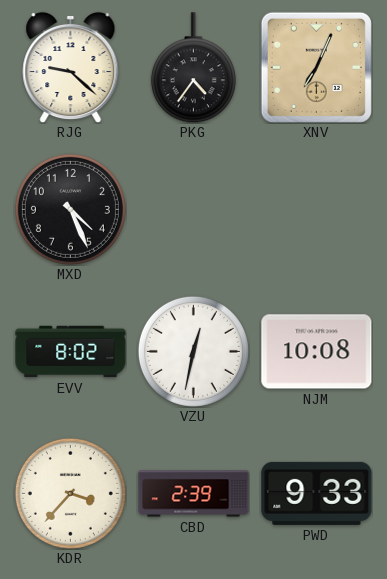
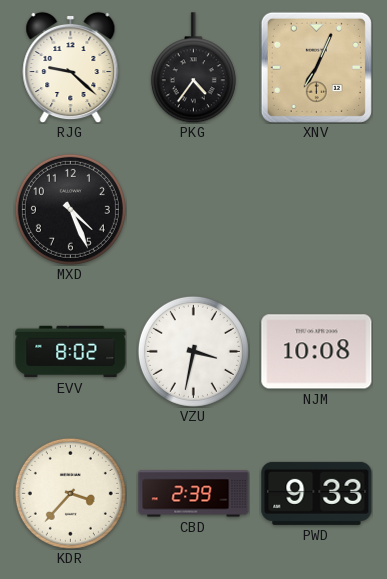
VZU: 12:32 -> 3:32 (193, 351)
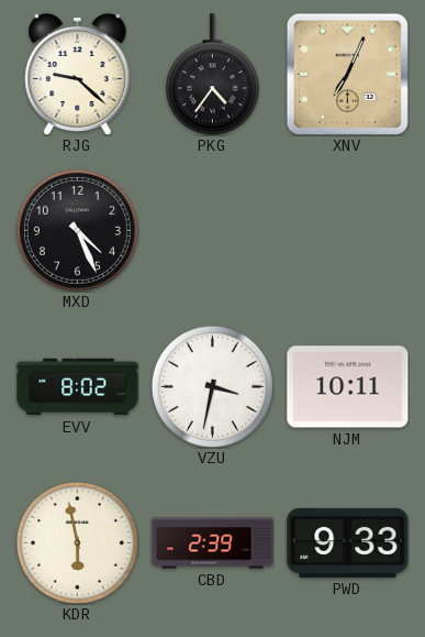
NJM: 10:08 -> 10:11 (348, 387)
KDR: 3:37 -> 5:58 (77, 542)
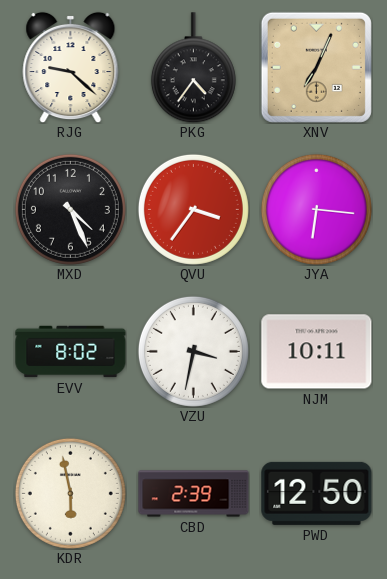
QVU: none -> 3:36 (193, 209)
JYA: none -> 6:16 (316, 209)
PWD: 9:33 -> 12:50 (317, 493)
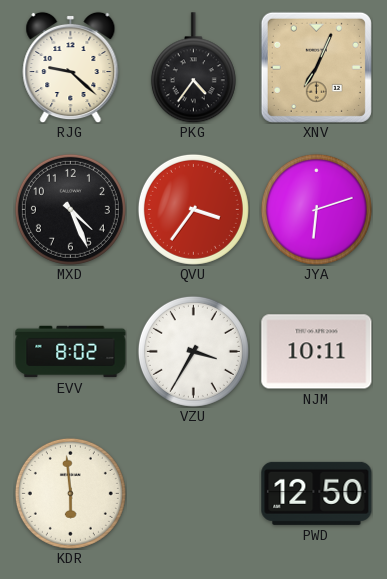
JYA: 6:16 -> 6:12 (316, 209)
VZU: 3:32 -> 3:35 (193, 351)
KDR: 5:58 -> 5:59 (70, 493)
CBD: 2:39 -> none (194, 494)
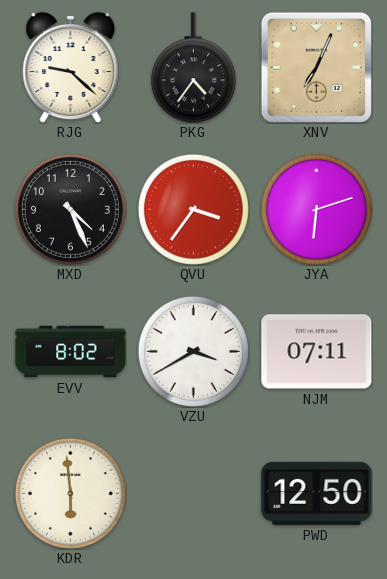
VZU: 3:35 -> 3:40 (193, 351)
NJM: 10:11 -> 07:11 (317, 352)
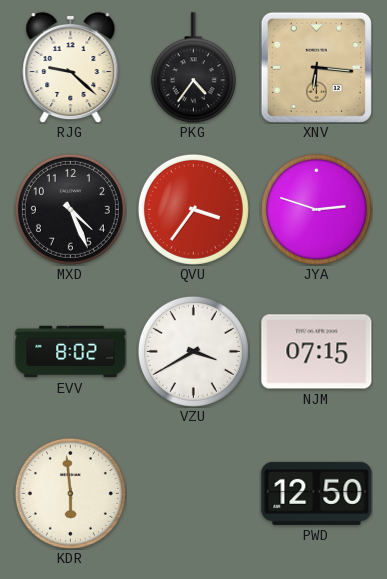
XNV: 7:04 -> 6:16 (316, 67)
JYA: 6:12 -> 2:48 (316, 209)
NJM: 07:11 -> 07:15 (317, 352)
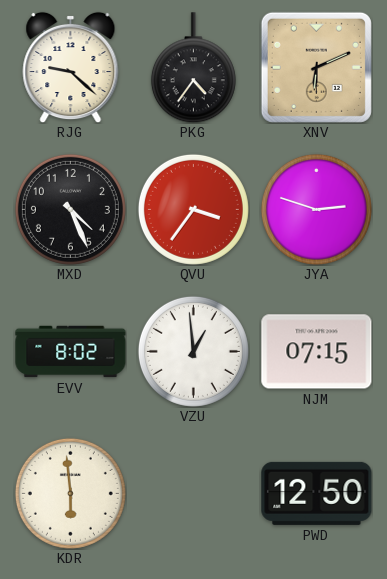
XNV: 6:16 -> 6:11 (316, 67)
VZU: 3:40 -> 12:59 (193, 351)
